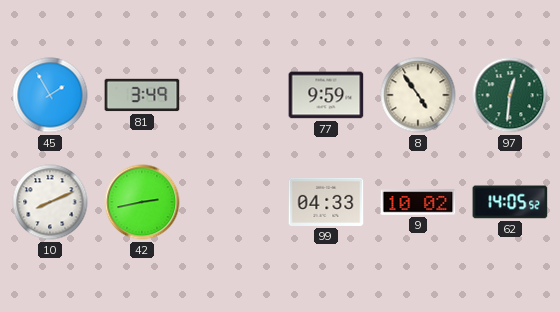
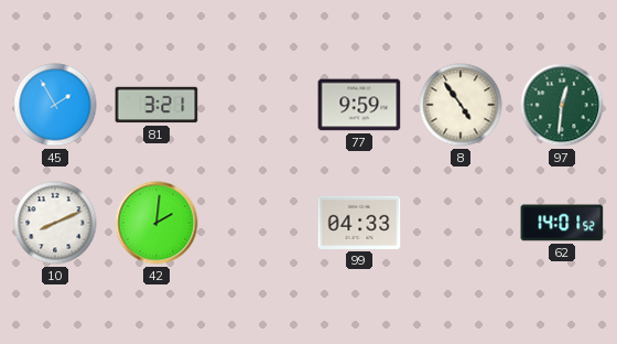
81: 3:49 -> 3:21 (156, 105)
42: 2:43 -> 2:01 (156, 223)
9: 10:02 -> none (418, 202)
62: 14:05 -> 14:01 (562, 223)
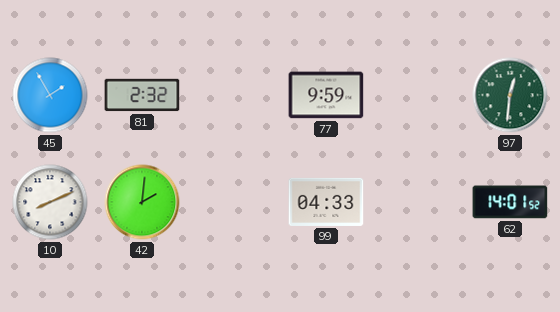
81: 3:21 -> 2:32 (142, 95)
8: 4:54 -> none (461, 105)
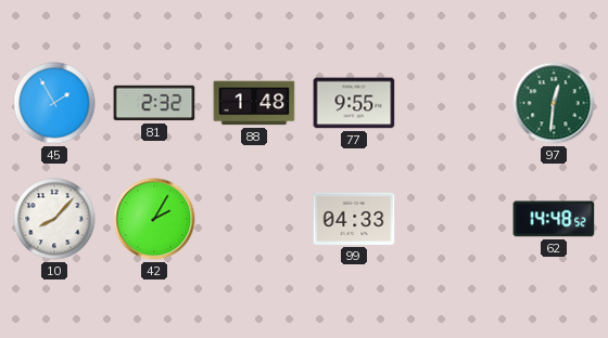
88: none -> 1:48 (254, 103)
77: 9:59 -> 9:55 (354, 103)
10: 8:11 -> 8:07 (54, 219)
42: 2:01 -> 2:05 (154, 219)
62: 14:01 -> 14:48 (554, 219)
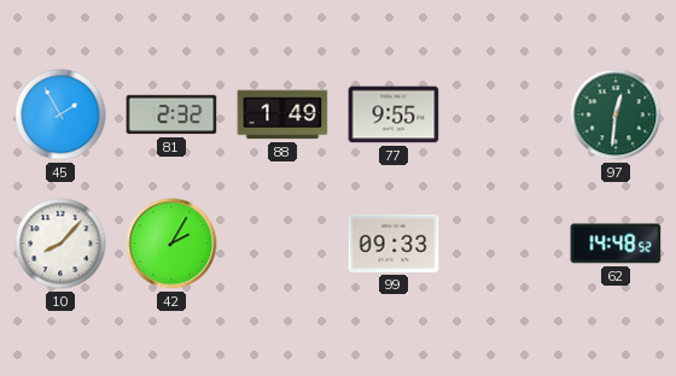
88: 1:48 -> 1:49 (282, 114)
99: 04:33 -> 09:33 (394, 243)
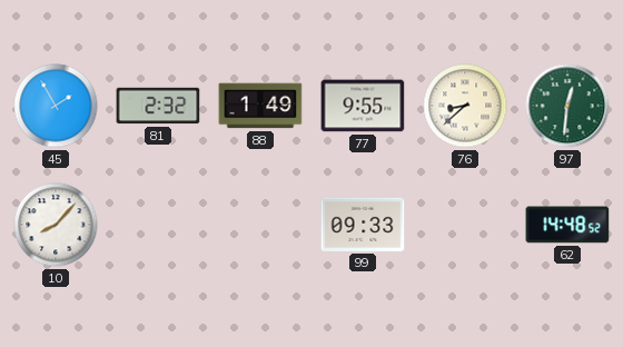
76: none -> 8:38 (465, 106)
42: 2:05 -> none (171, 243)
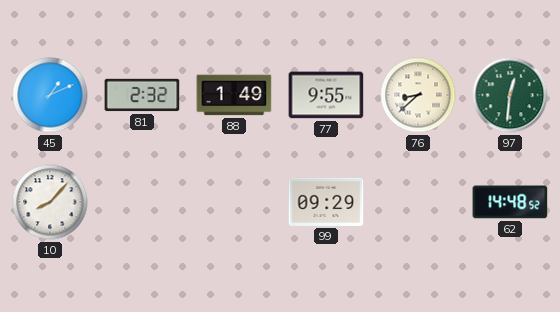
45: 1:55 -> 1:11 (50, 95)
99: 09:33 -> 09:29 (326, 202)
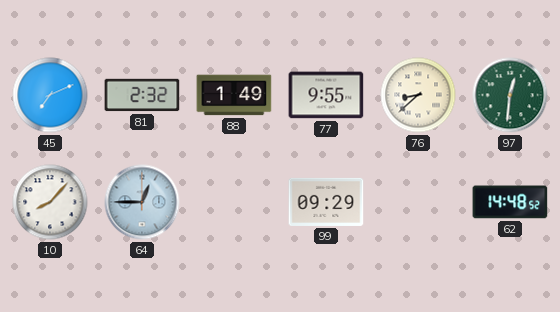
45: 1:11 -> 7:11 (50, 95)
64: none -> 12:45 (142, 202)
